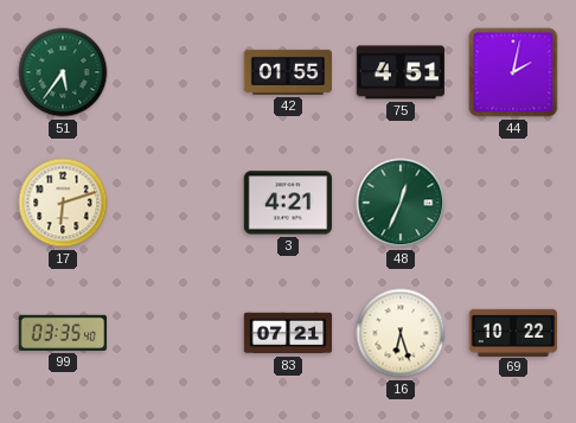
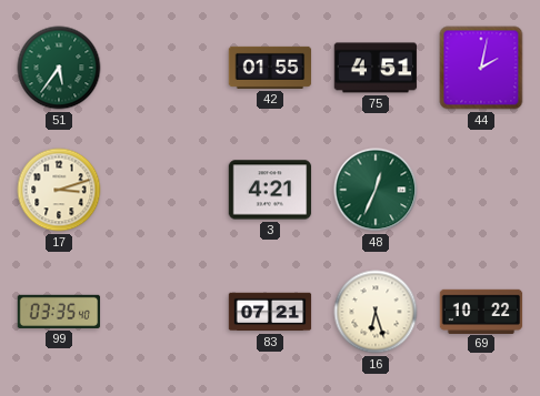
17: 6:12 -> 3:12 (59, 190)
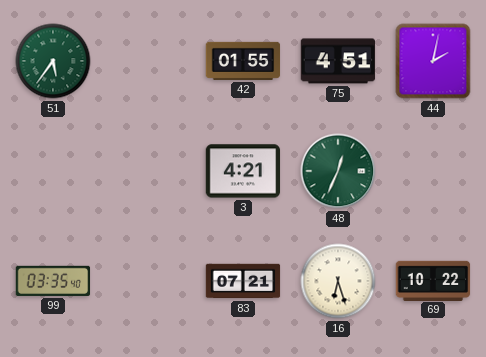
17: 3:12 -> none (59, 190)
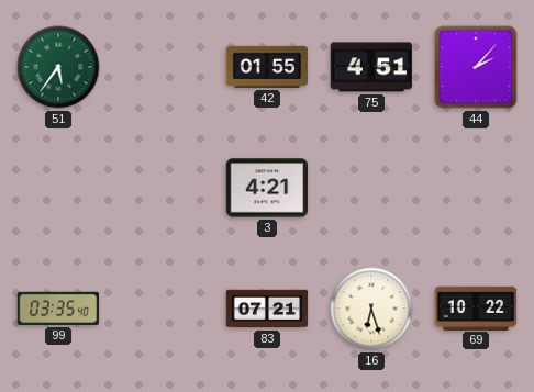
44: 2:02 -> 2:07 (476, 67)
48: 12:34 -> none (338, 171)
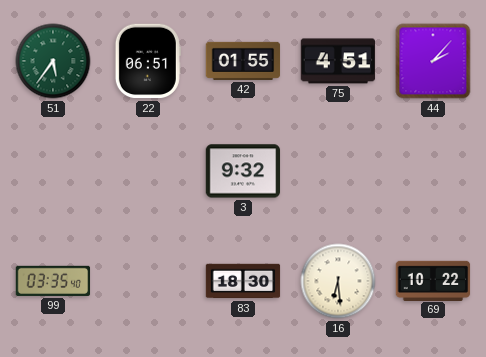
22: none -> 06:51 (148, 61)
3: 4:21 -> 9:32 (243, 171)
83: 07:21 -> 18:30 (243, 281)
16: 6:27 -> 6:29 (338, 281)
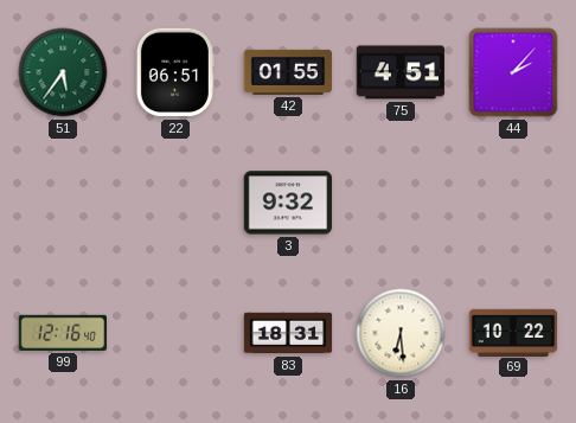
99: 03:35 -> 12:16 (63, 333)
83: 18:30 -> 18:31 (288, 333)
